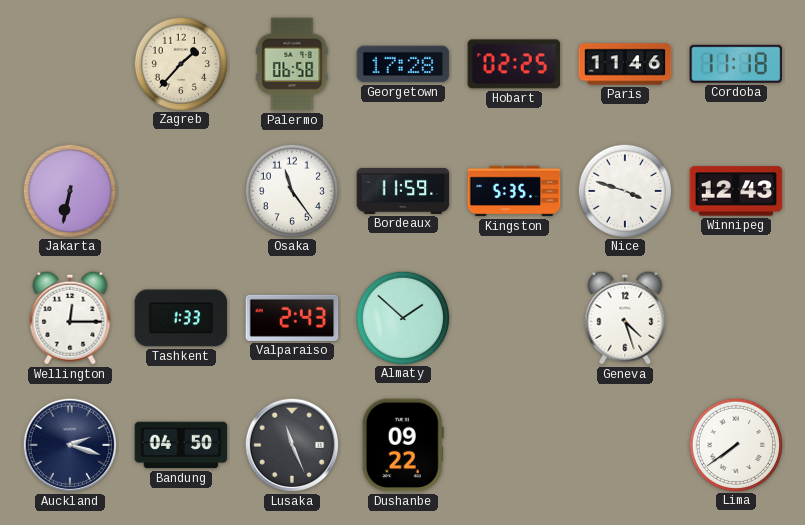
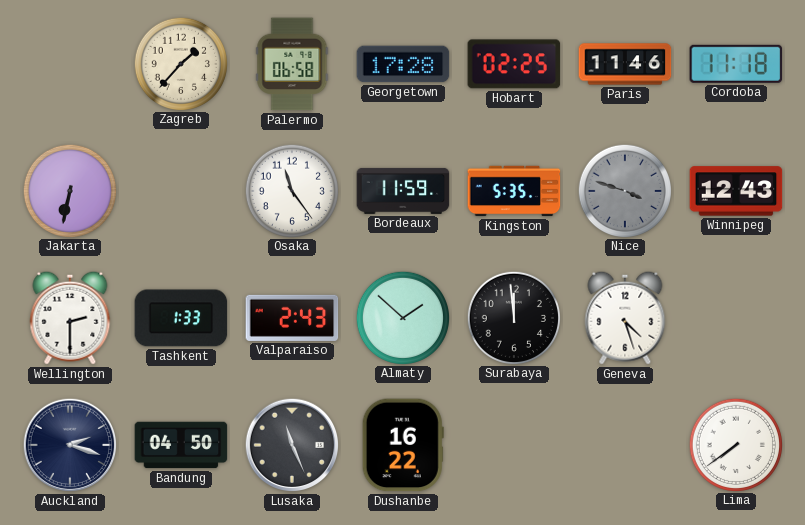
Nice dial: white -> grey (624, 190)
Wellington: 12:15 -> 2:30 (70, 318)
Surabaya: none -> 11:59 (513, 317)
Dushanbe: 09:22 -> 16:22 (403, 445)
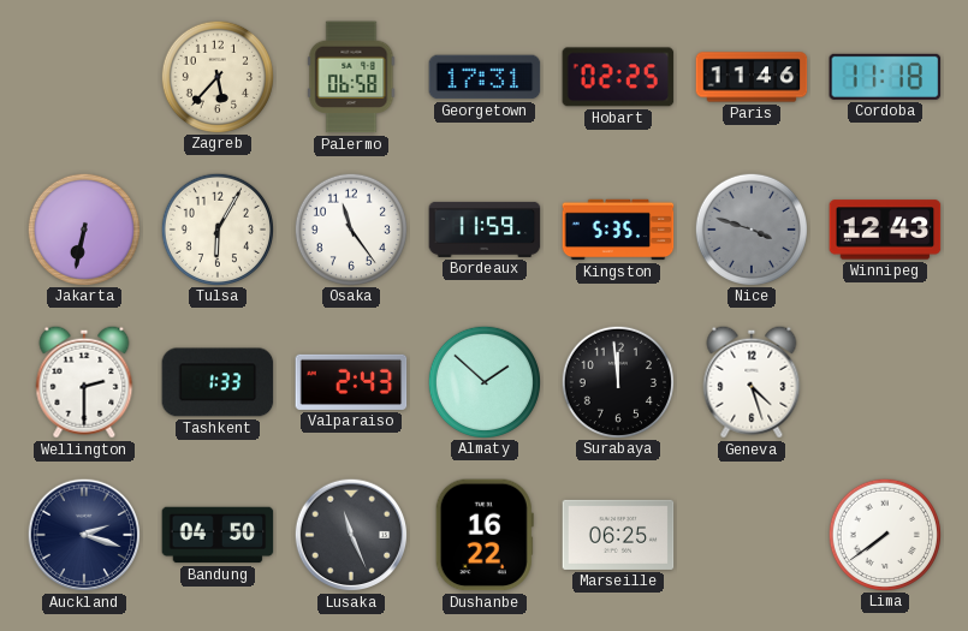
Zagreb: 1:37 -> 5:37 (216, 76)
Georgetown: 17:28 -> 17:31 (485, 77)
Tulsa: none -> 6:05 (216, 228)
Marseille: none -> 06:25 (618, 535)
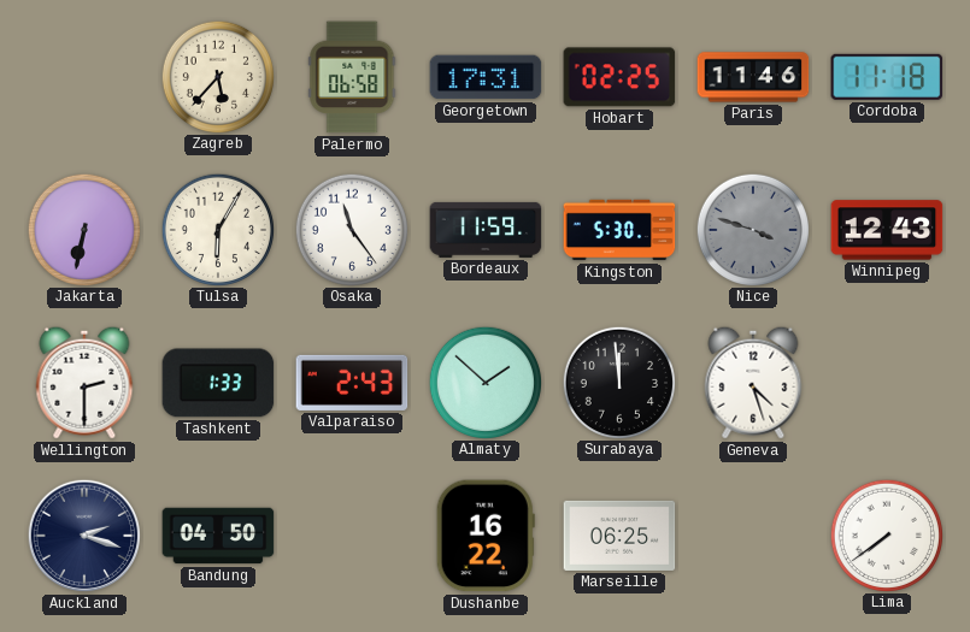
Kingston: 5:35 -> 5:30 (619, 230)
Lusaka: 11:26 -> none (351, 535)
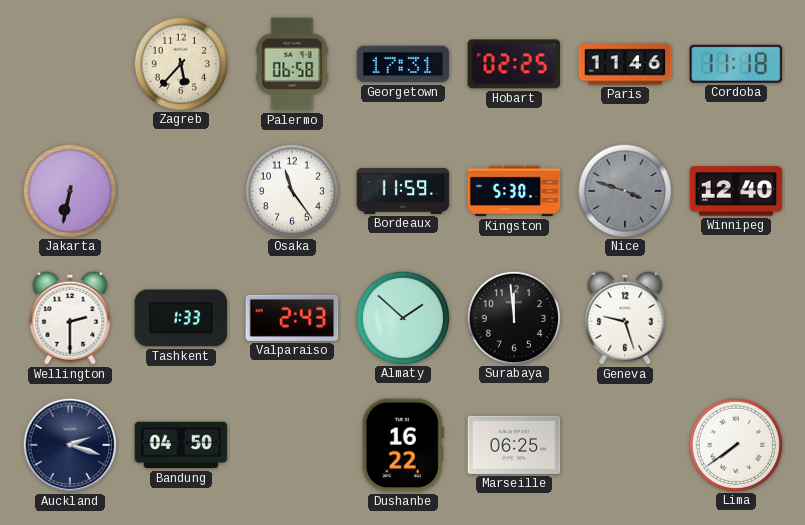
Tulsa: 6:05 -> none (217, 229)
Winnipeg: 12:43 -> 12:40 (736, 191)
Geneva: 4:27 -> 9:27 (625, 318)
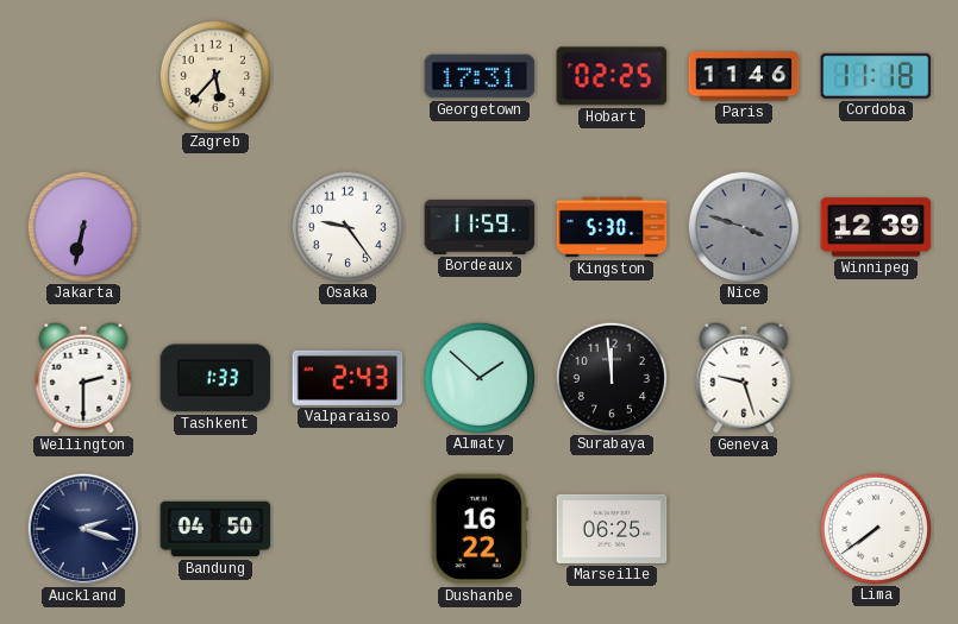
Palermo: 06:58 -> none (292, 64)
Osaka: 11:24 -> 9:24 (346, 226)
Winnipeg: 12:40 -> 12:39 (876, 227)
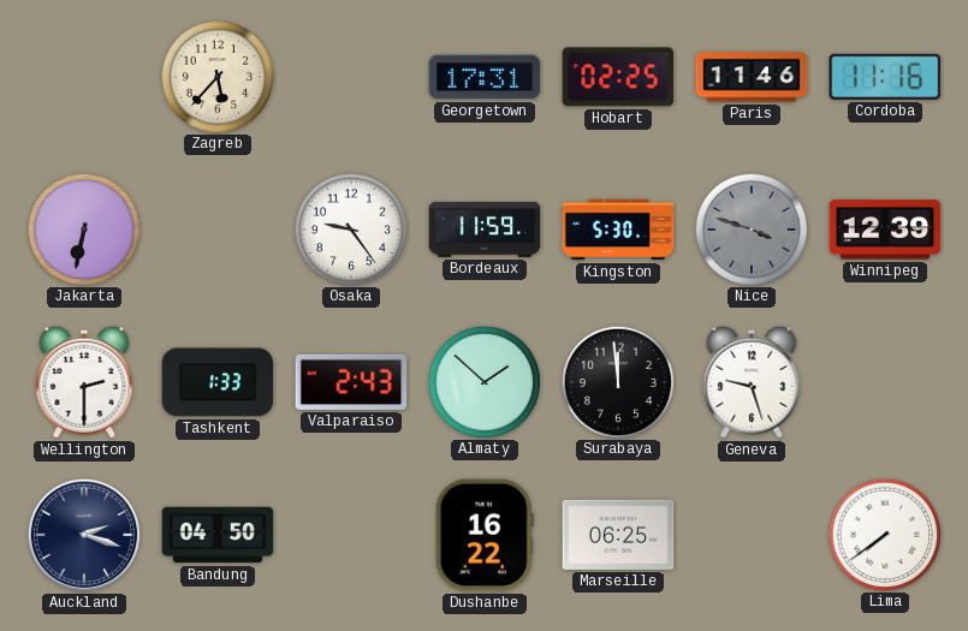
Cordoba: 11:18 -> 11:16 (885, 77)
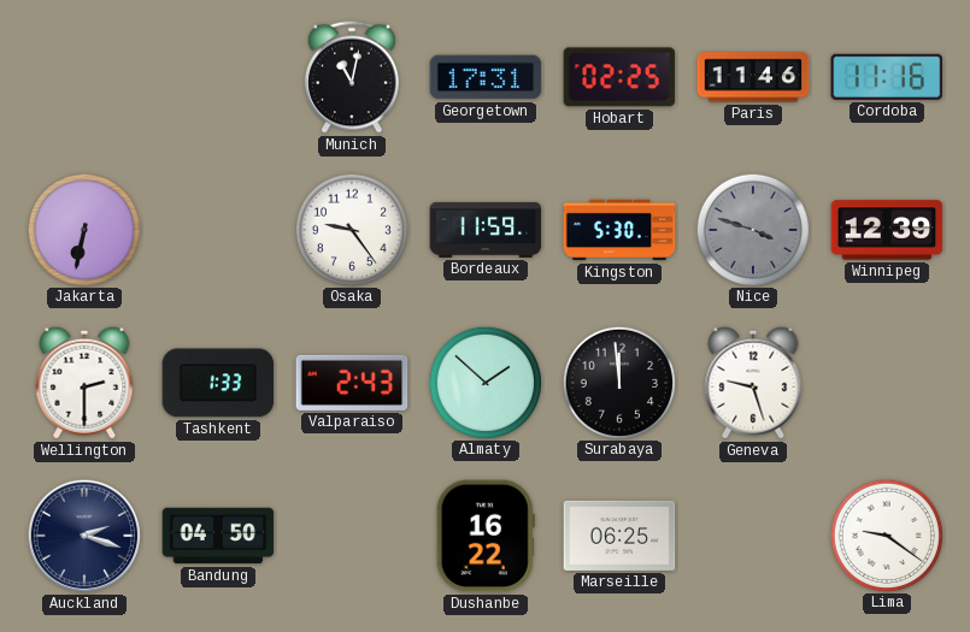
Zagreb: 5:37 -> none (216, 76)
Munich: none -> 11:02 (352, 77)
Lima: 7:39 -> 9:21 (886, 534)
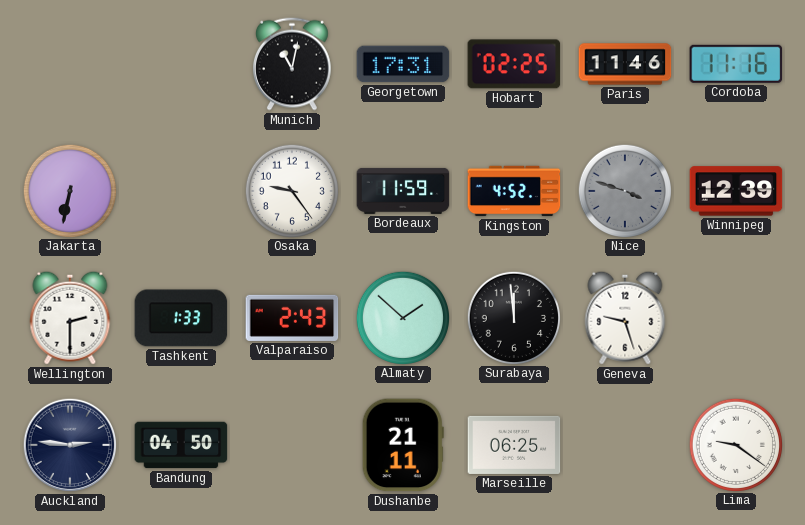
Kingston: 5:30 -> 4:52 (514, 191)
Auckland: 2:18 -> 2:46 (70, 445)
Dushanbe: 16:22 -> 21:11 (403, 445)
